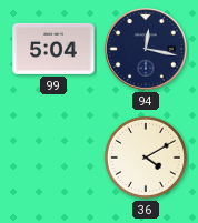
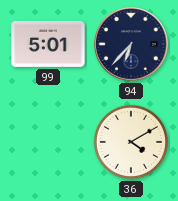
99: 5:04 -> 5:01 (48, 44)
94: 12:17 -> 6:37 (131, 44)
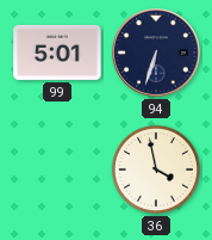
94: 6:37 -> 6:33 (156, 53)
36: 4:10 -> 3:58 (156, 170)
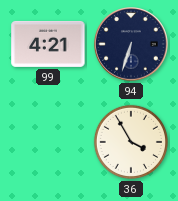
99: 5:01 -> 4:21 (48, 44)
36: 3:58 -> 3:55 (131, 142)
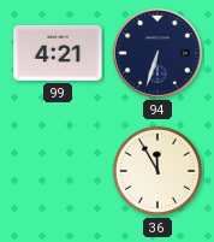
36: 3:55 -> 11:55 (157, 171)
